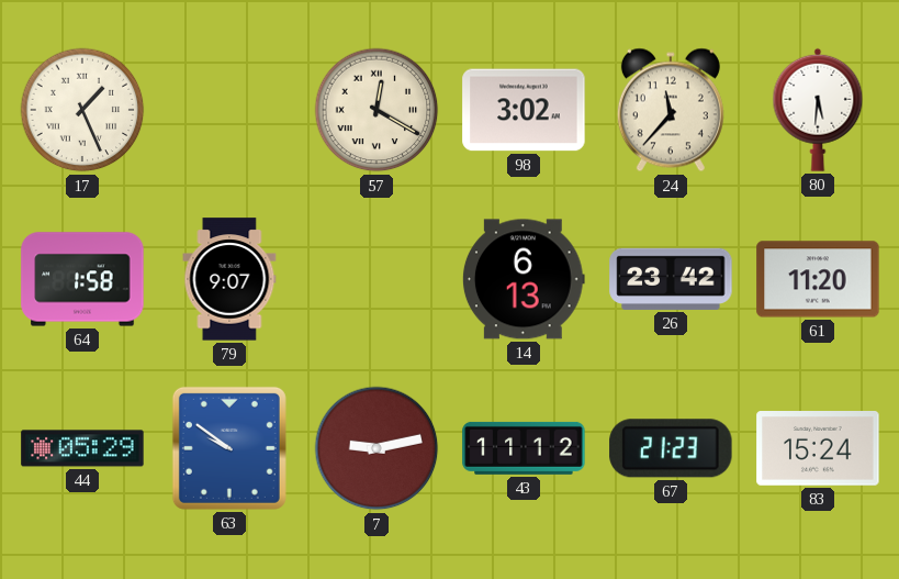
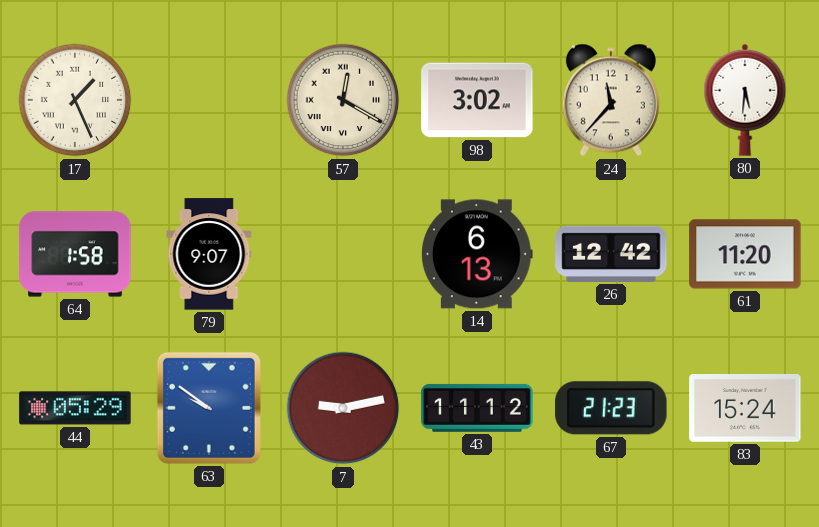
26: 23:42 -> 12:42 (611, 254)
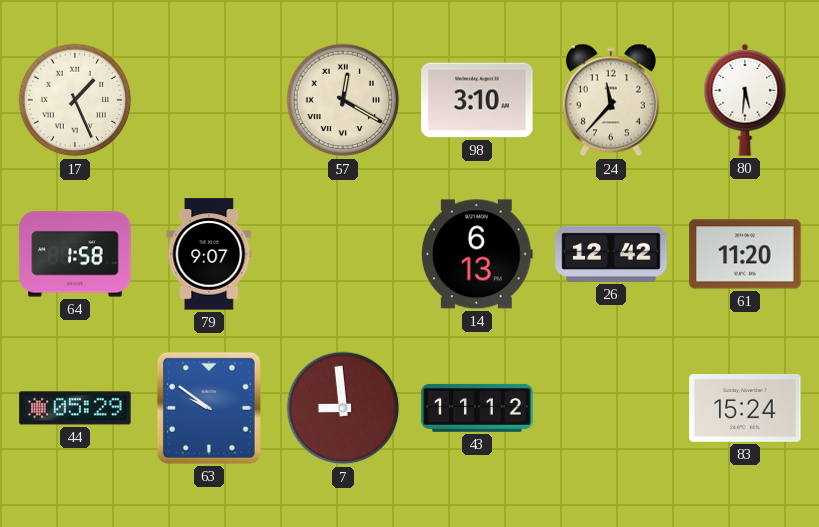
98: 3:02 -> 3:10 (477, 100)
7: 9:13 -> 8:59 (343, 408)
67: 21:23 -> none (611, 408)
